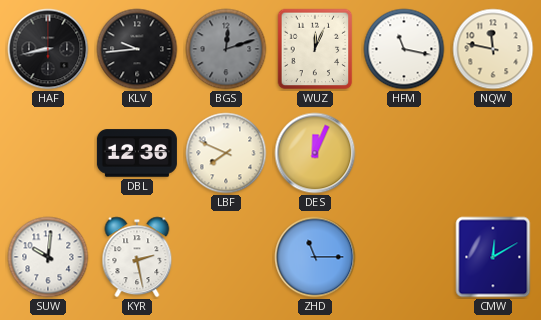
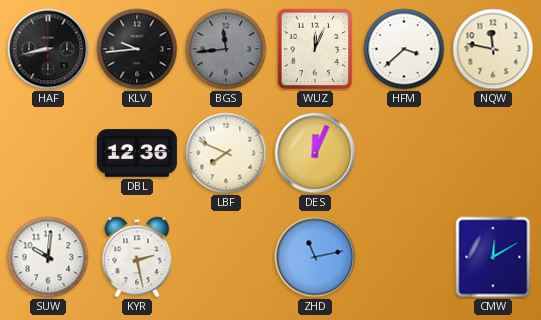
BGS: 12:12 -> 11:44 (226, 49)
HFM: 11:17 -> 3:38 (404, 49)
ZHD: 11:15 -> 11:13 (315, 257)
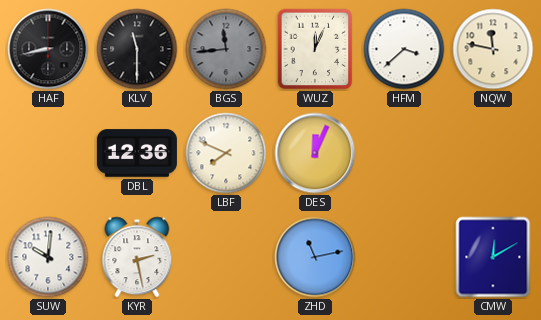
KLV: 9:44 -> 11:30 (137, 49)
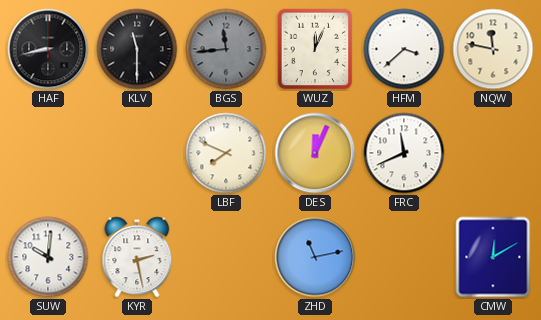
DBL: 12:36 -> none (137, 153)
FRC: none -> 11:41 (404, 153)
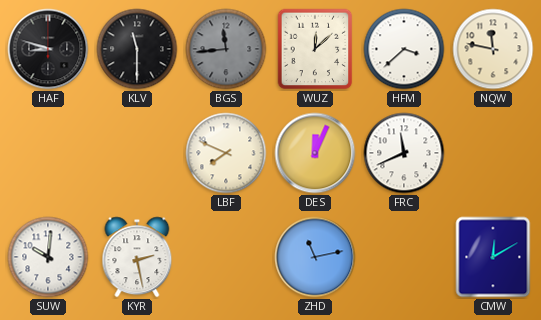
HAF: 8:43 -> 8:48 (48, 49)
WUZ: 12:04 -> 12:08 (315, 49)
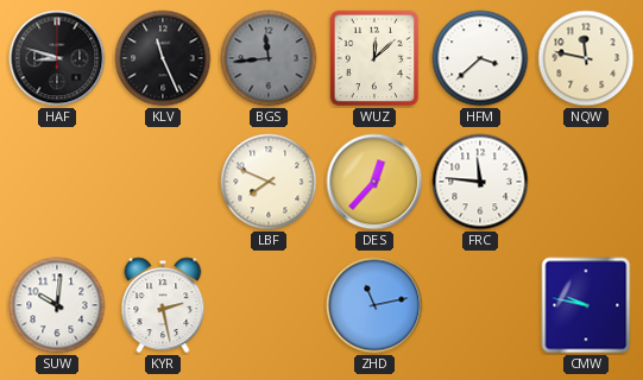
KLV: 11:30 -> 11:26 (163, 58)
DES: 12:04 -> 12:37 (374, 182)
FRC: 11:41 -> 11:46 (480, 182)
CMW: 12:10 -> 9:47 (586, 305)
